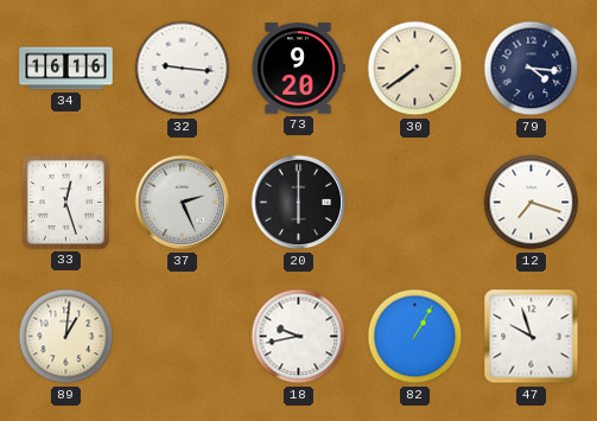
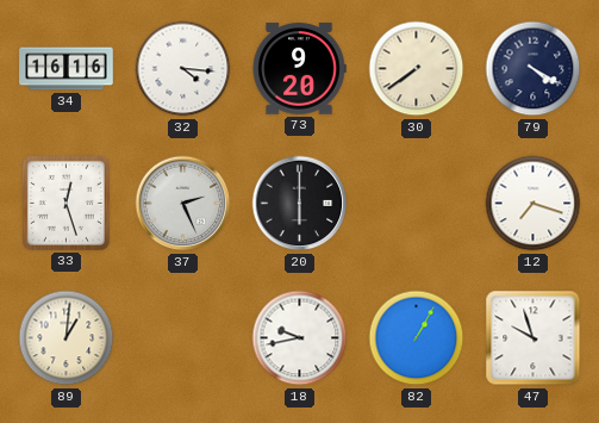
32: 9:16 -> 4:16 (183, 69)
79: 4:16 -> 4:20 (534, 69)
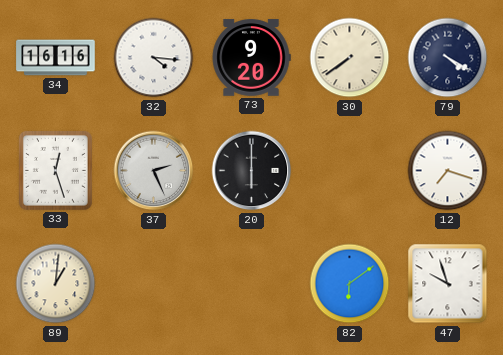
18: 9:43 -> none (300, 338)
82: 1:05 -> 6:09 (350, 284)
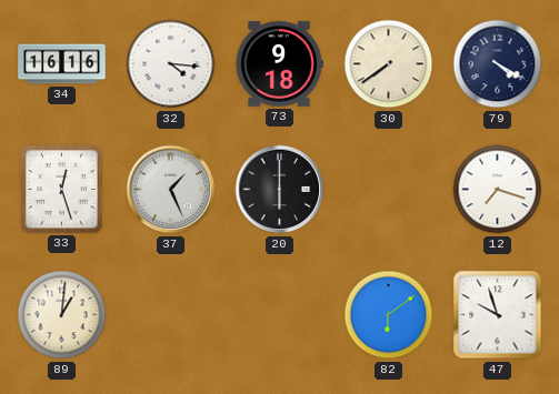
73: 9:20 -> 9:18 (279, 64)
37: 2:26 -> 1:26 (171, 190)
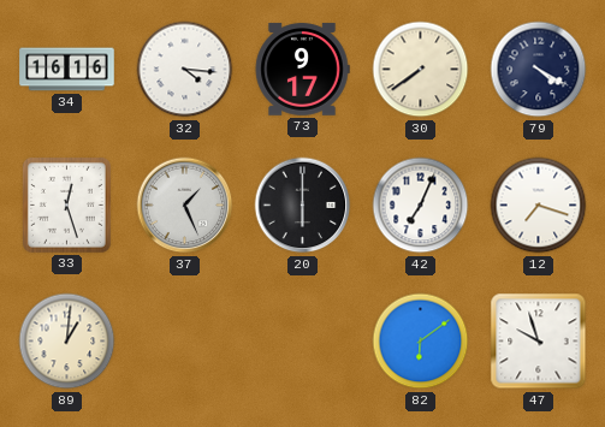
73: 9:18 -> 9:17 (302, 70)
42: none -> 7:04 (421, 206)
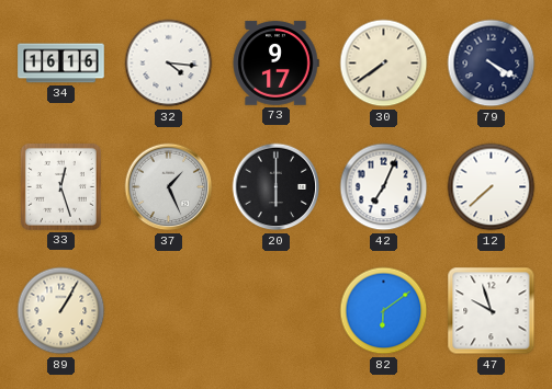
12: 7:18 -> 7:38 (492, 187)
89: 1:01 -> 1:05 (61, 311)
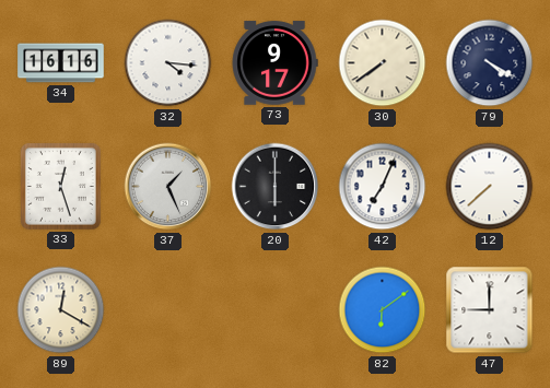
89: 1:05 -> 12:20 (61, 310)
47: 9:57 -> 9:00 (490, 310)
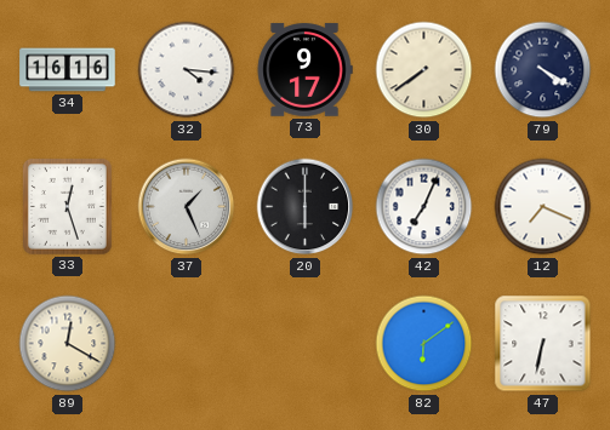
12: 7:38 -> 7:19 (543, 207)
47: 9:00 -> 6:32 (543, 344)
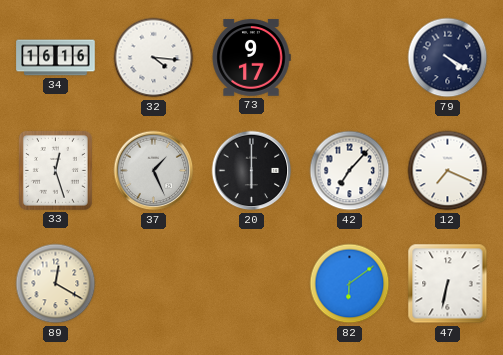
30: 7:39 -> none (424, 70)
42: 7:04 -> 7:07 (350, 171)
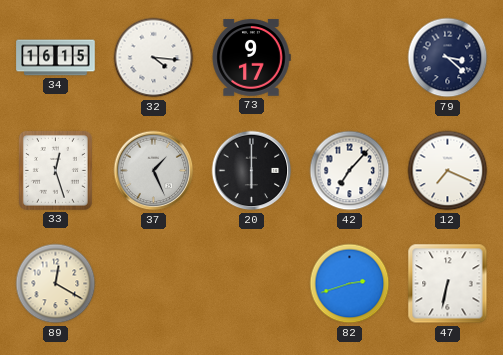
34: 16:16 -> 16:15 (56, 58)
79: 4:20 -> 3:22 (448, 58)
82: 6:09 -> 2:42 (350, 284)
